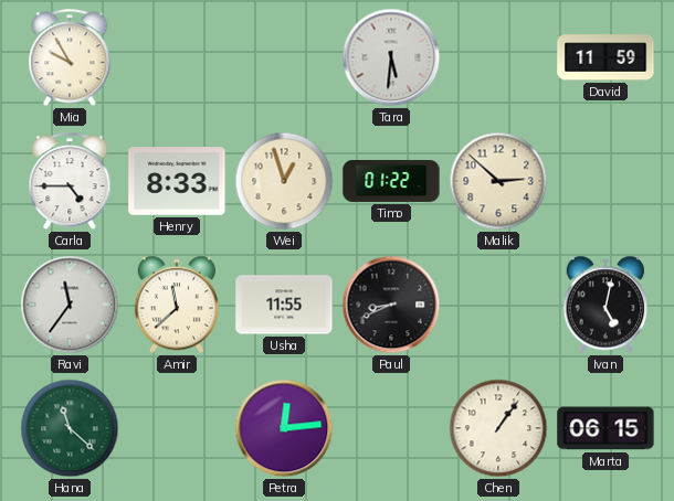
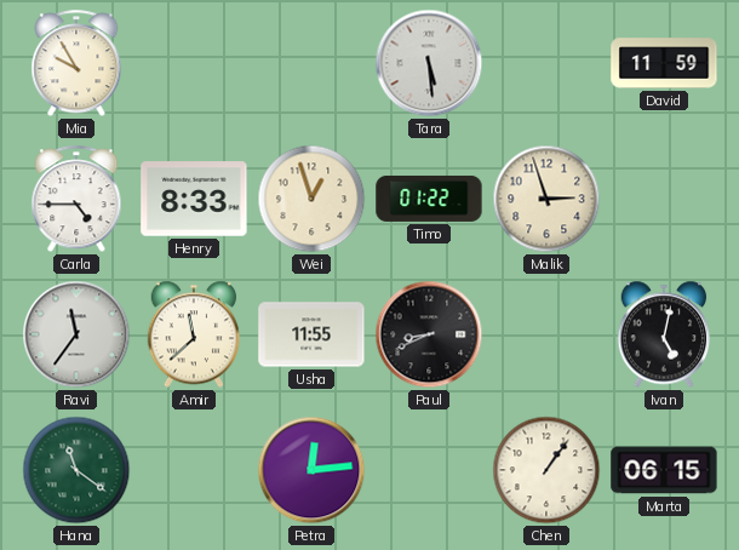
Tara: 5:31 -> 5:29 (429, 63)
Malik: 2:52 -> 2:57 (546, 199)
Hana: 11:22 -> 11:21 (76, 470)
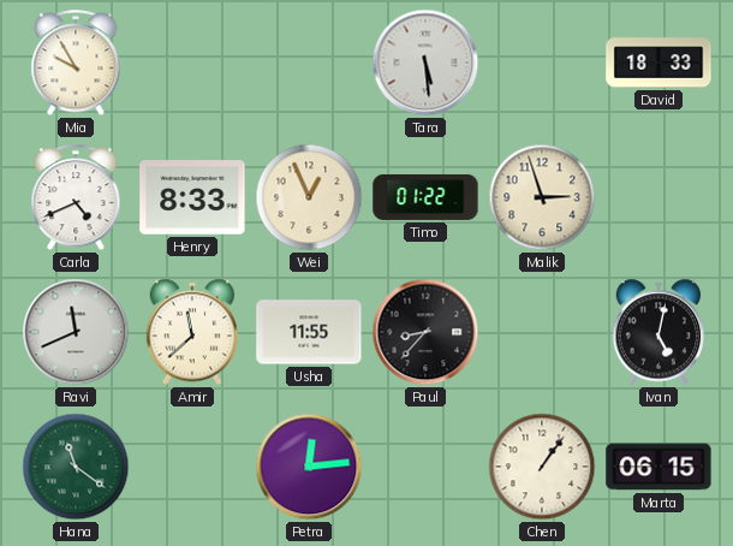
David: 11:59 -> 18:33 (658, 63)
Carla: 4:45 -> 4:41 (76, 198)
Wei: 12:57 -> 12:56 (309, 197)
Ravi: 11:36 -> 11:41 (76, 332)
Paul: 8:41 -> 8:37 (425, 332)
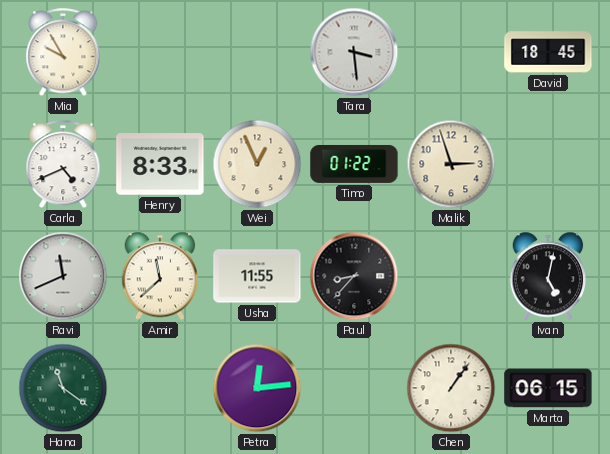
Tara: 5:29 -> 3:29 (354, 52)
David: 18:33 -> 18:45 (548, 52)
